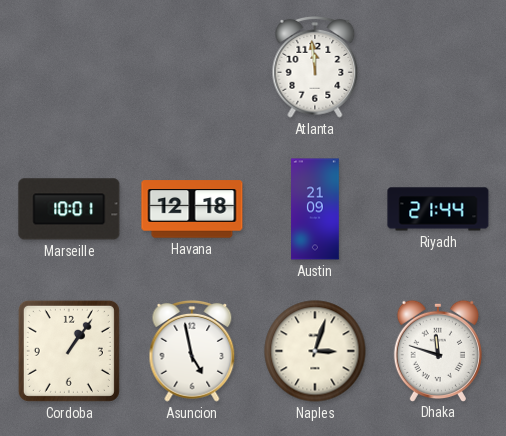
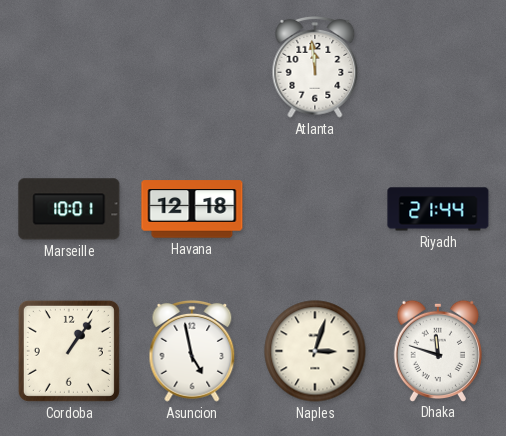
Austin: 21:09 -> none (315, 209)
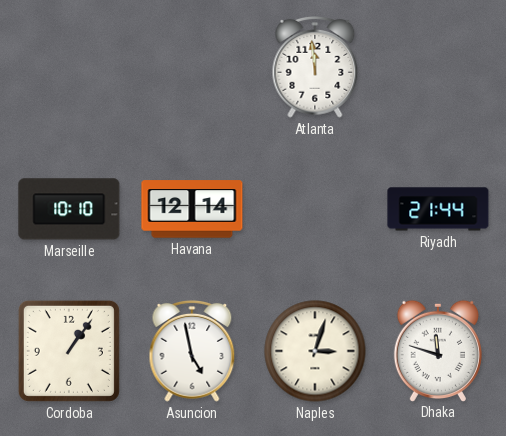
Marseille: 10:01 -> 10:10 (69, 209)
Havana: 12:18 -> 12:14 (192, 209)
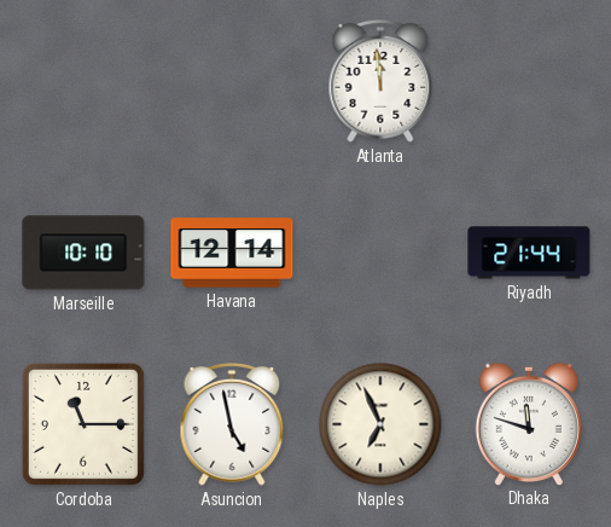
Cordoba: 1:06 -> 11:15 (83, 424)
Naples: 3:03 -> 6:56 (380, 424)
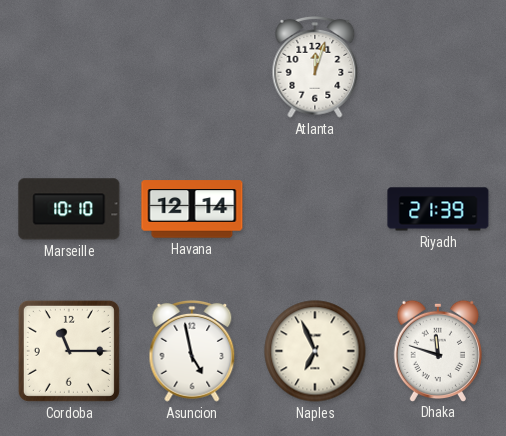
Atlanta: 11:59 -> 12:03 (315, 68)
Riyadh: 21:44 -> 21:39 (438, 209)
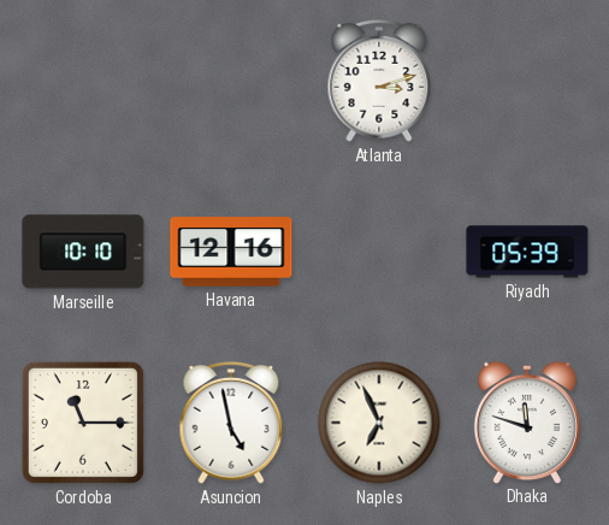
Atlanta: 12:03 -> 3:12 (379, 82)
Havana: 12:14 -> 12:16 (231, 252)
Riyadh: 21:39 -> 05:39 (527, 252)
